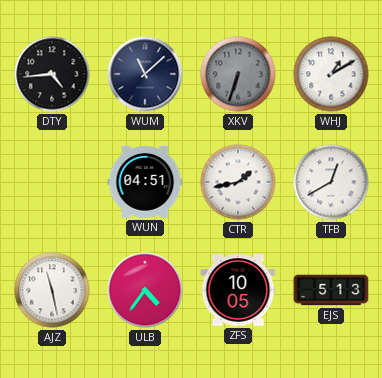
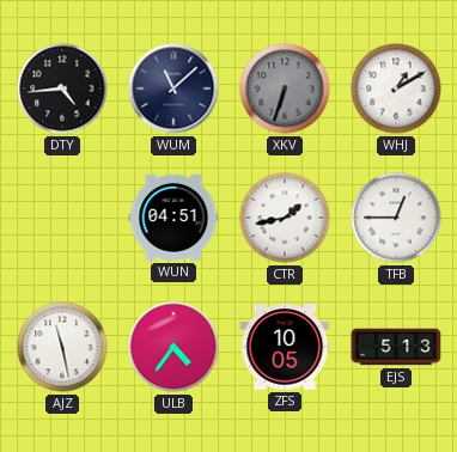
TFB: 12:40 -> 12:45 (396, 218)
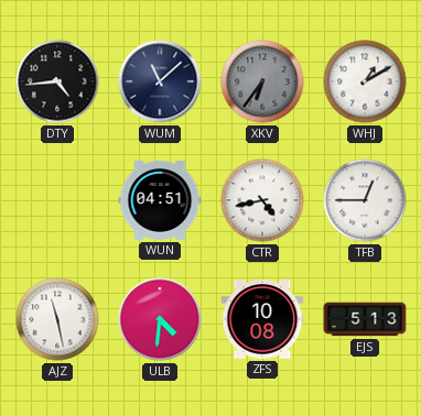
XKV: 6:33 -> 6:36 (262, 81)
CTR: 1:43 -> 4:43 (262, 200)
ULB: 4:36 -> 4:31 (160, 319)
ZFS: 10:05 -> 10:08 (262, 319)
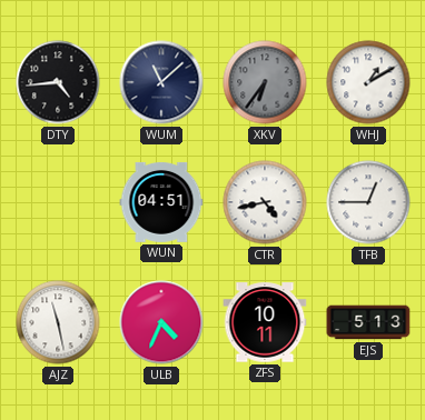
ULB: 4:31 -> 4:34 (161, 322)
ZFS: 10:08 -> 10:11 (265, 322)
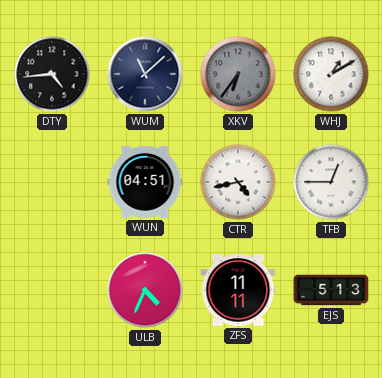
AJZ: 11:28 -> none (58, 322)
ZFS: 10:11 -> 11:11 (238, 290)
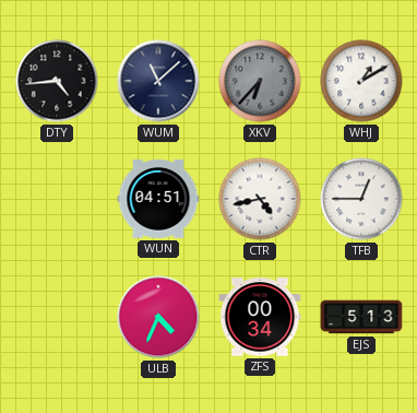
XKV: 6:36 -> 6:37 (260, 81)
ZFS: 11:11 -> 00:34 (260, 317)
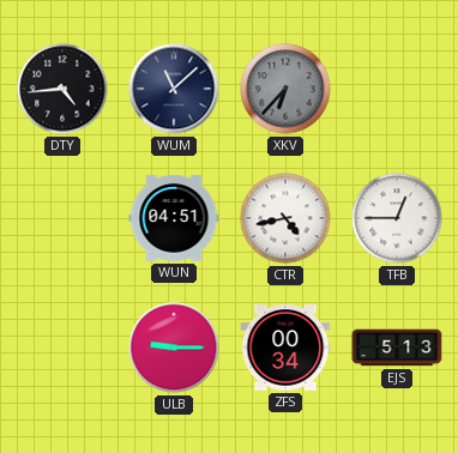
WHJ: 1:10 -> none (361, 81)
ULB: 4:34 -> 9:15 (174, 348)
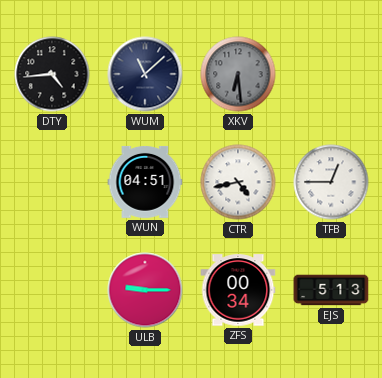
XKV: 6:37 -> 6:29 (238, 74)
